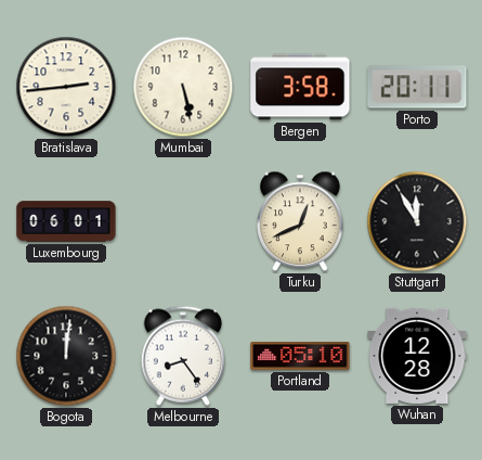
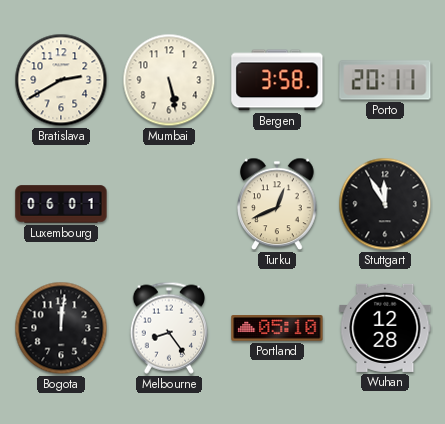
Bratislava: 2:44 -> 2:40 (61, 80)
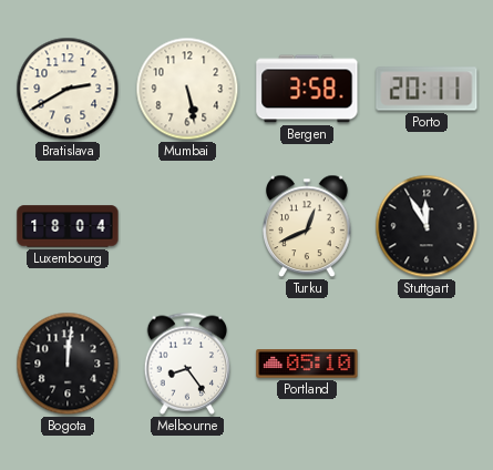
Luxembourg: 06:01 -> 18:04 (68, 226)
Wuhan: 12:28 -> none (385, 328)
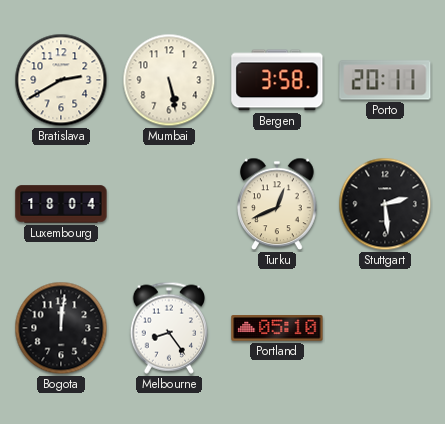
Stuttgart: 11:55 -> 2:29 (385, 204)
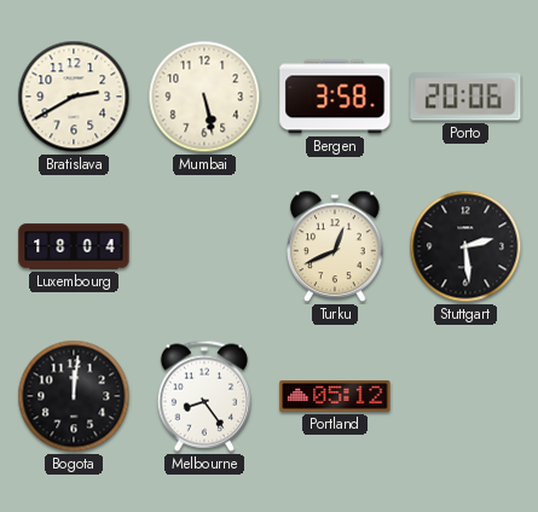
Porto: 20:11 -> 20:06 (465, 97)
Portland: 05:10 -> 05:12 (335, 396)
